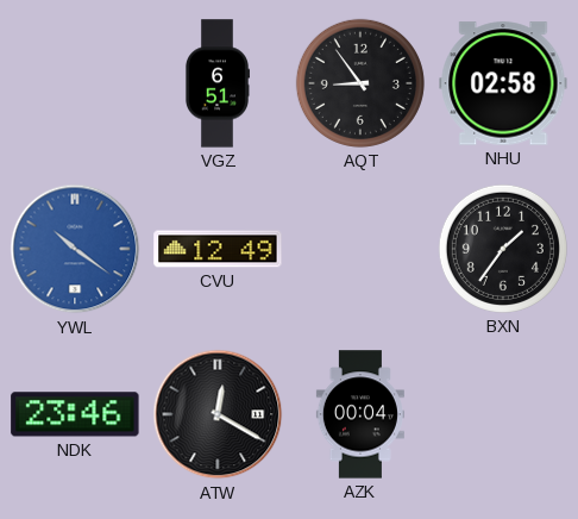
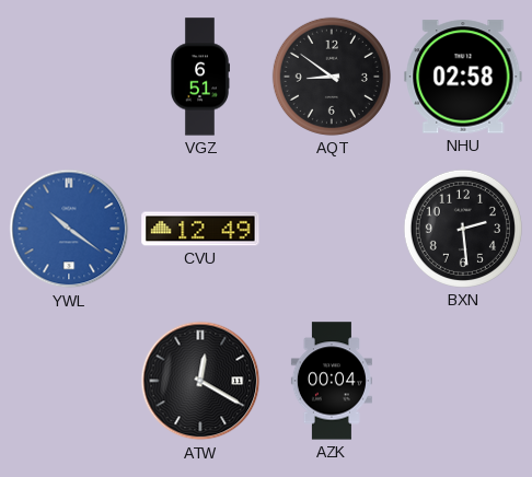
AQT: 8:54 -> 8:51 (332, 77)
BXN: 1:36 -> 2:29 (463, 229)
NDK: 23:46 -> none (75, 414)
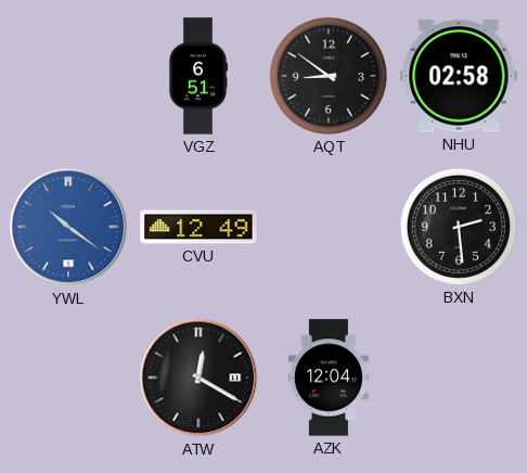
AZK: 00:04 -> 12:04 (329, 378)
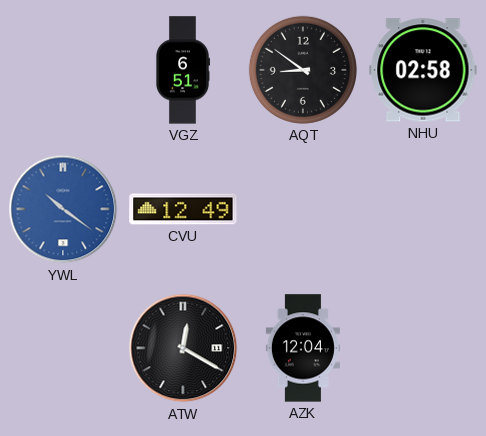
BXN: 2:29 -> none (459, 227)
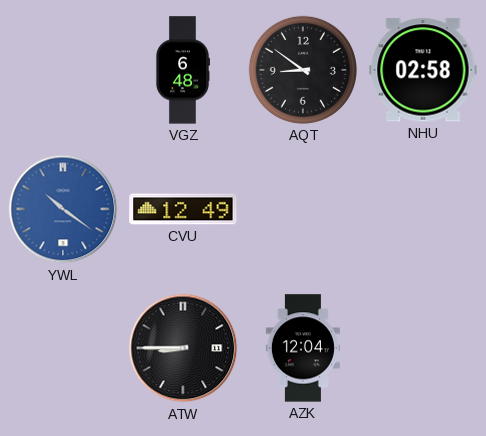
VGZ: 6:51 -> 6:48 (182, 70)
ATW: 12:20 -> 8:45 (183, 348)
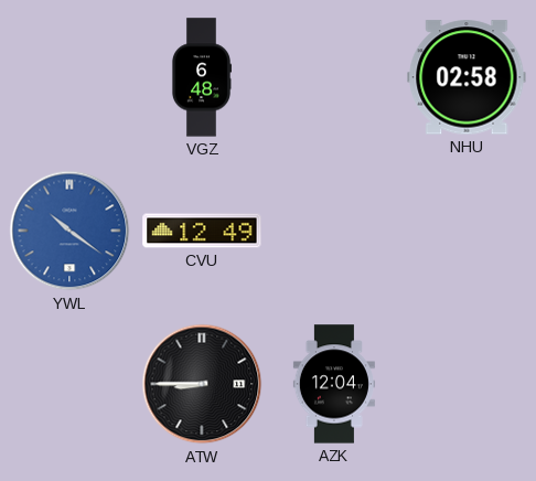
AQT: 8:51 -> none (303, 70)
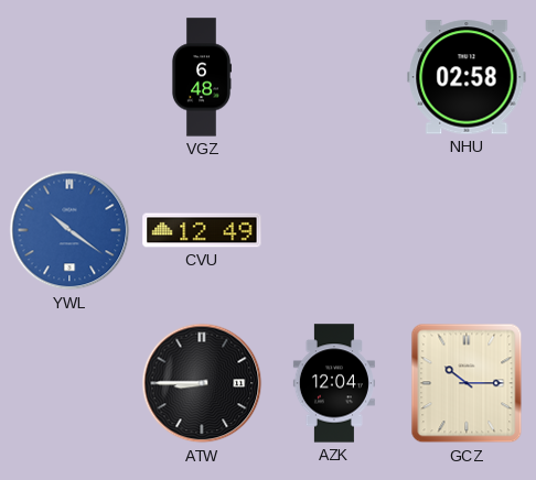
GCZ: none -> 10:15 (467, 383)
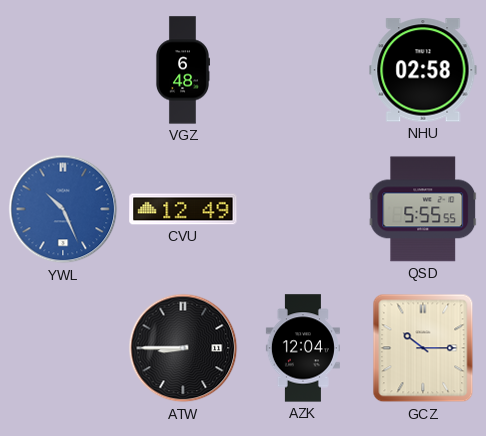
YWL: 10:21 -> 10:26 (63, 209)
QSD: none -> 5:55 (423, 209)
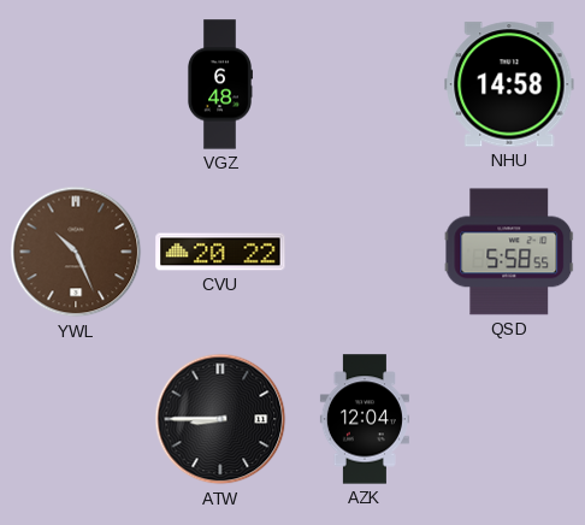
NHU: 02:58 -> 14:58 (509, 84)
YWL dial: blue -> brown (76, 252)
CVU: 12:49 -> 20:22 (220, 252)
QSD: 5:55 -> 5:58 (509, 252)
GCZ: 10:15 -> none (423, 348)
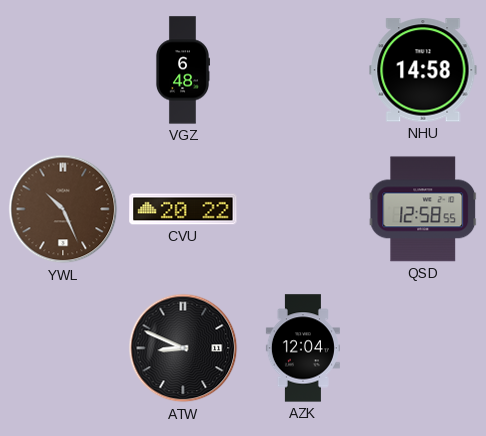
QSD: 5:58 -> 12:58 (423, 209)
ATW: 8:45 -> 8:49 (183, 348)
